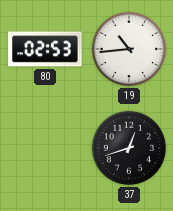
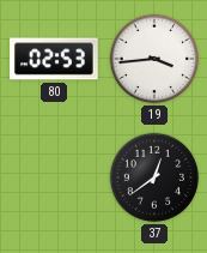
19: 10:44 -> 3:44 (154, 59)
37: 12:42 -> 12:39 (154, 177)
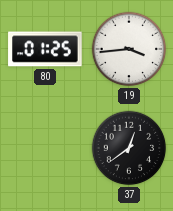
80: 02:53 -> 01:25 (45, 49)
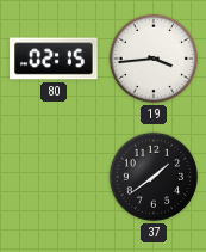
80: 01:25 -> 02:15 (54, 59)
37: 12:39 -> 1:39 (154, 177)
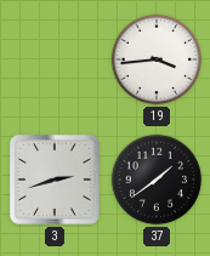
80: 02:15 -> none (54, 59)
3: none -> 2:42 (55, 180)
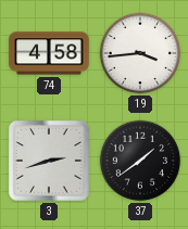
74: none -> 4:58 (49, 53)
